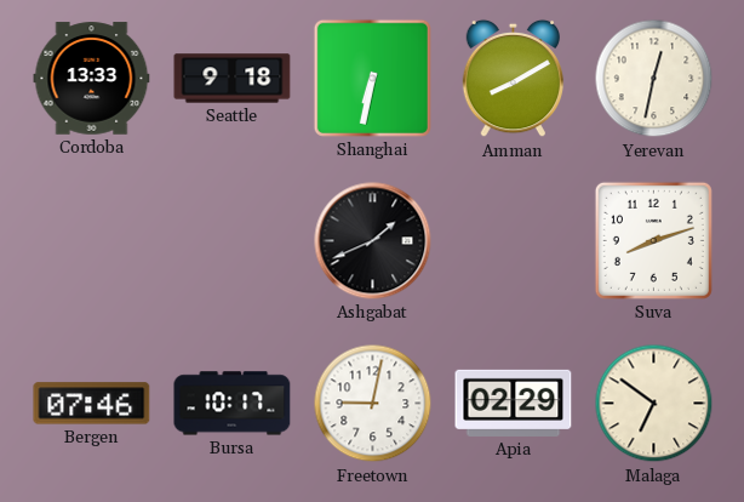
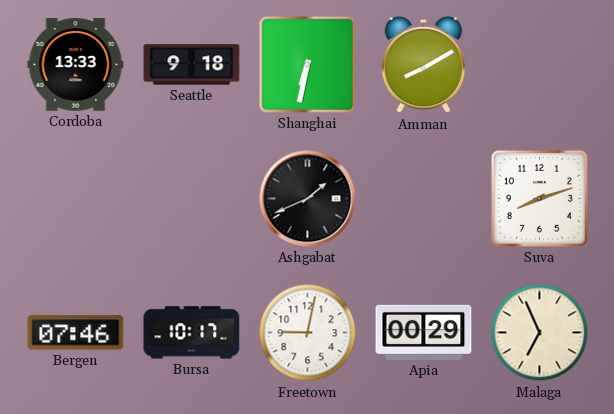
Yerevan: 12:32 -> none (654, 79)
Apia: 02:29 -> 00:29 (424, 332)
Malaga: 6:51 -> 6:56 (540, 333)
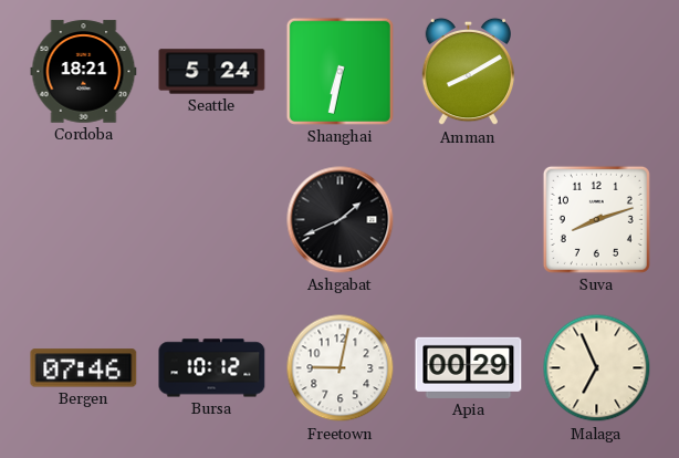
Cordoba: 13:33 -> 18:21 (84, 72)
Seattle: 9:18 -> 5:24 (212, 72)
Bursa: 10:17 -> 10:12 (212, 368)
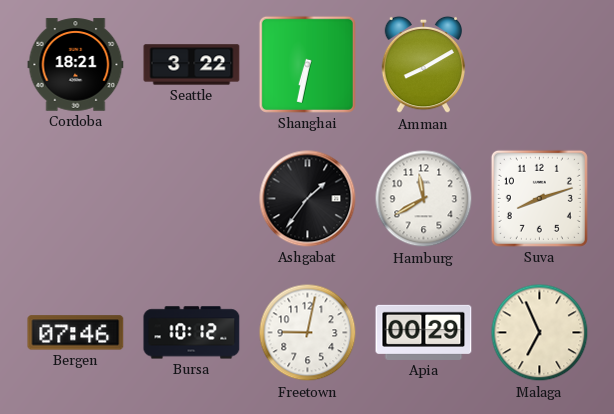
Seattle: 5:24 -> 3:22 (192, 65)
Ashgabat: 1:41 -> 1:36 (308, 199)
Hamburg: none -> 11:40 (424, 199)
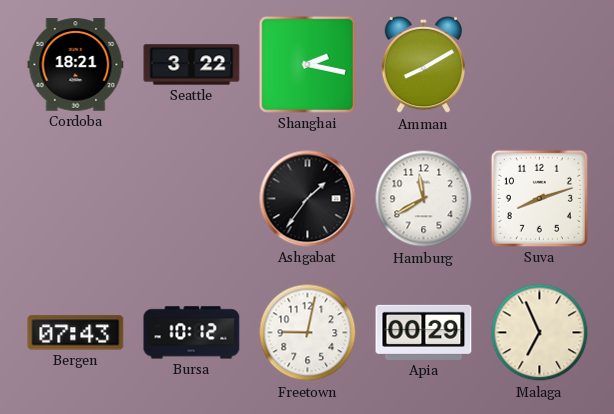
Shanghai: 6:32 -> 2:17 (307, 64)
Bergen: 07:46 -> 07:43 (76, 333)
